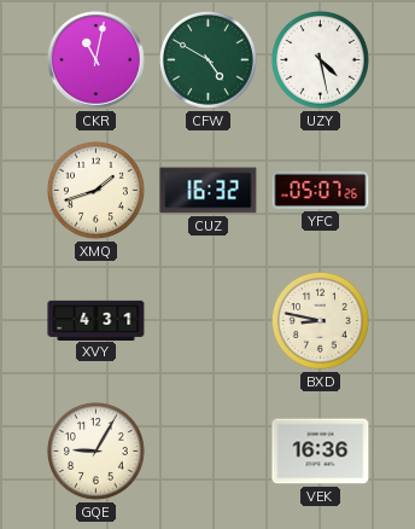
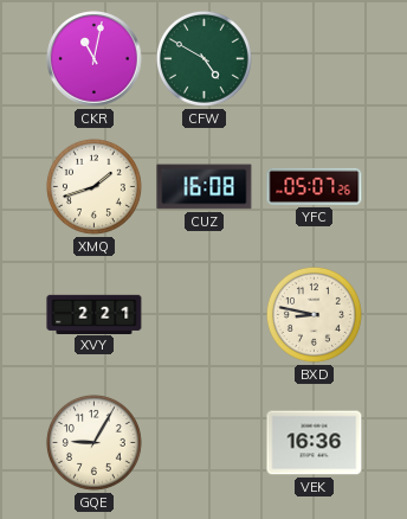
UZY: 4:28 -> none (320, 59)
CUZ: 16:32 -> 16:08 (205, 187)
XVY: 4:31 -> 2:21 (95, 314)
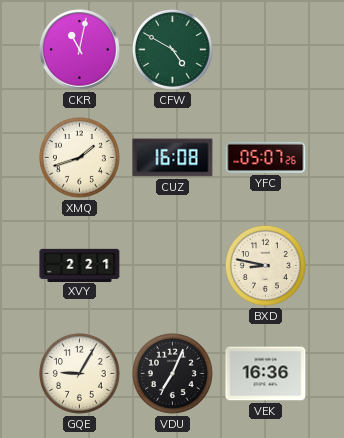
VDU: none -> 7:04 (172, 373)
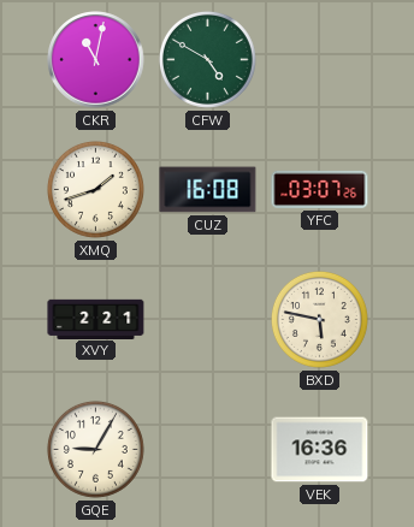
YFC: 05:07 -> 03:07 (320, 189)
BXD: 8:47 -> 5:47 (319, 319)
VDU: 7:04 -> none (172, 373)
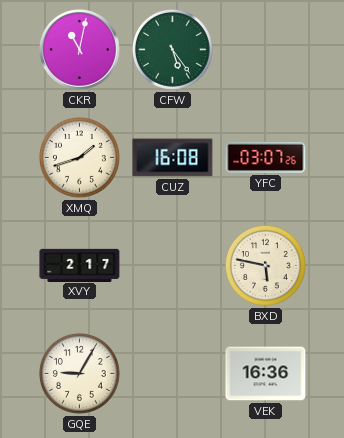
CFW: 4:50 -> 5:24 (172, 49)
XVY: 2:21 -> 2:17 (80, 265)
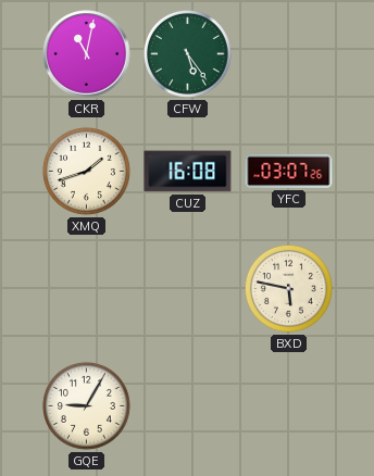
XVY: 2:17 -> none (80, 265)
VEK: 16:36 -> none (266, 374)
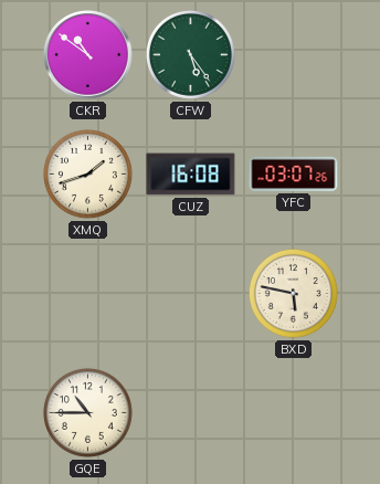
CKR: 11:02 -> 10:51 (88, 55)
GQE: 9:05 -> 10:45 (87, 412)
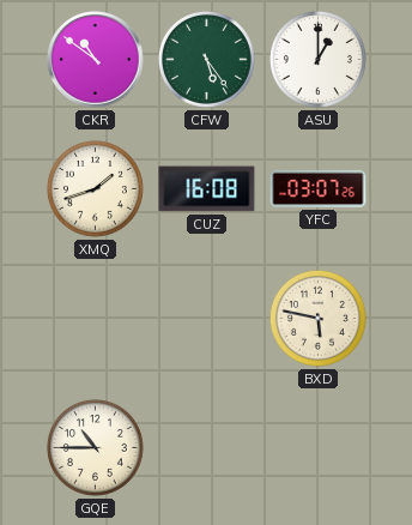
ASU: none -> 1:00 (317, 59)
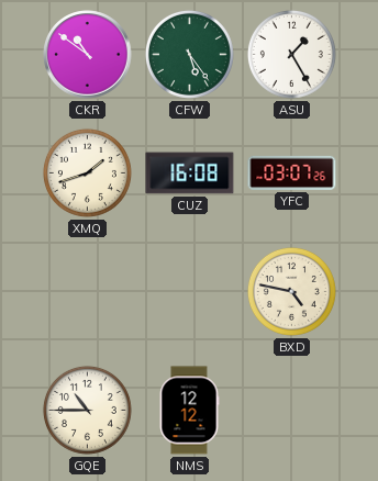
ASU: 1:00 -> 1:25 (291, 54)
BXD: 5:47 -> 4:47 (291, 291)
NMS: none -> 12:12 (189, 411)
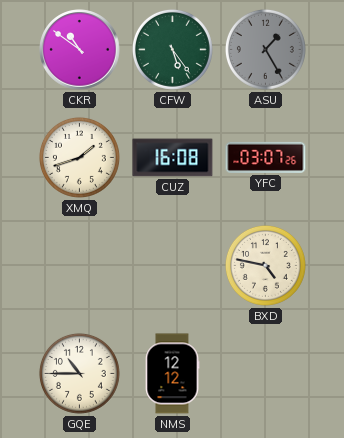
ASU dial: white -> grey (265, 49)
